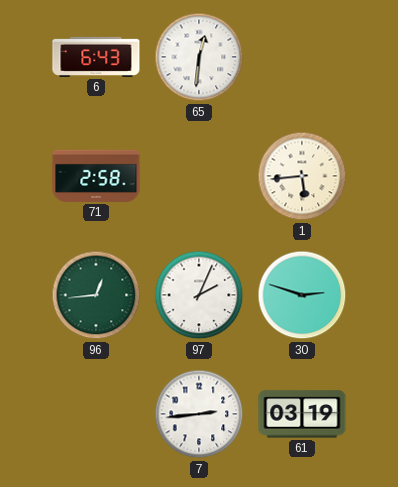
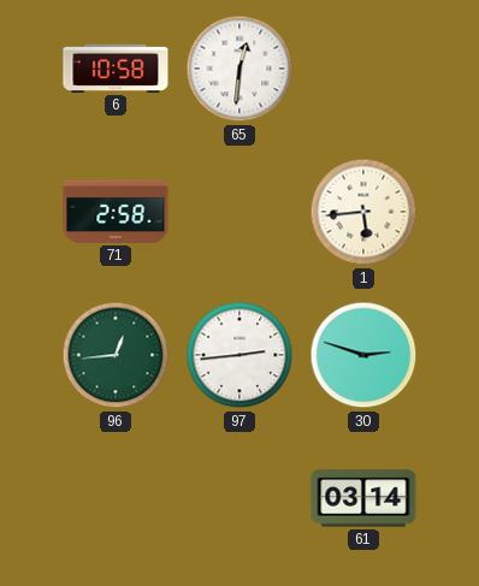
6: 6:43 -> 10:58 (116, 69)
97: 2:04 -> 2:44 (239, 355)
7: 2:44 -> none (199, 414)
61: 03:19 -> 03:14 (363, 498)
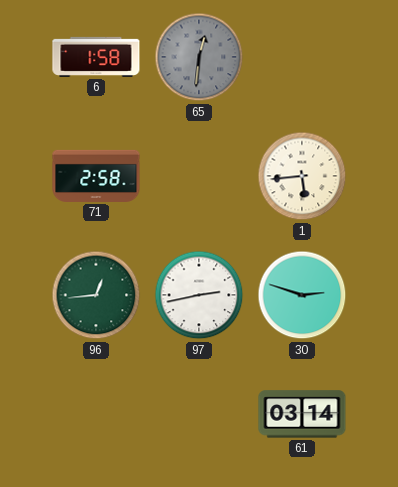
6: 10:58 -> 1:58 (96, 57)
65 dial: white -> grey (199, 57)
97: 2:44 -> 2:43 (199, 295)
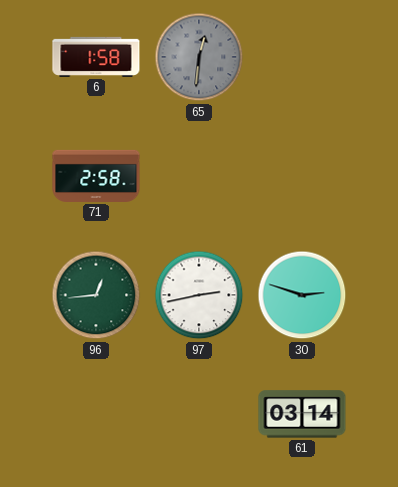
1: 5:44 -> none (302, 176)
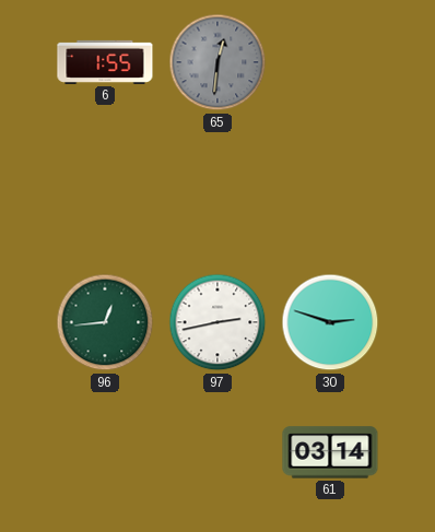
6: 1:58 -> 1:55 (105, 62)
71: 2:58 -> none (96, 176)
